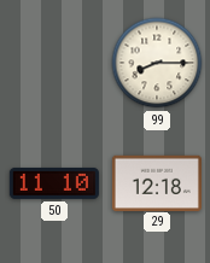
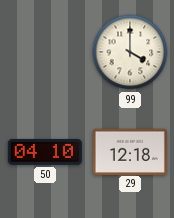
99: 8:15 -> 4:00 (130, 52)
50: 11:10 -> 04:10 (45, 152)
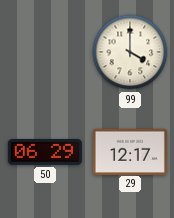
50: 04:10 -> 06:29 (45, 152)
29: 12:18 -> 12:17 (130, 151)
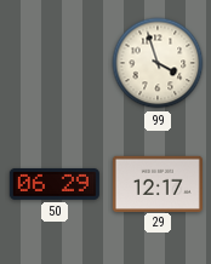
99: 4:00 -> 3:57 (158, 63)
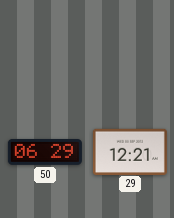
99: 3:57 -> none (158, 63)
29: 12:17 -> 12:21 (130, 151)
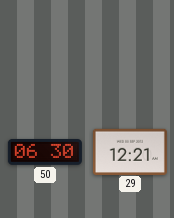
50: 06:29 -> 06:30 (45, 152)
